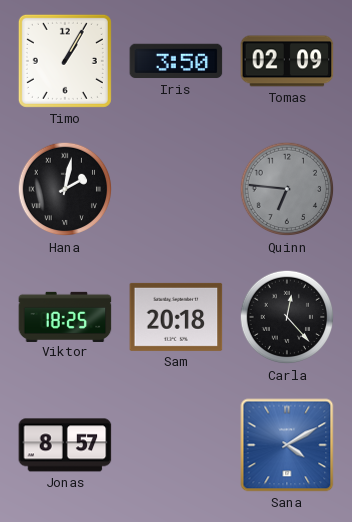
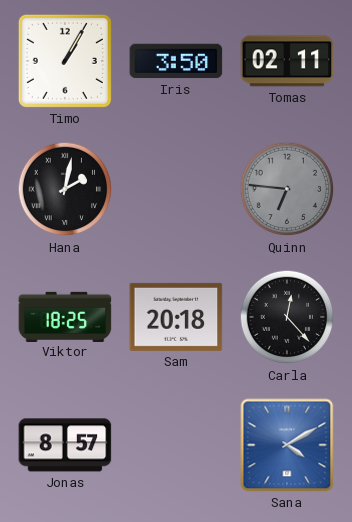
Tomas: 02:09 -> 02:11 (287, 61)
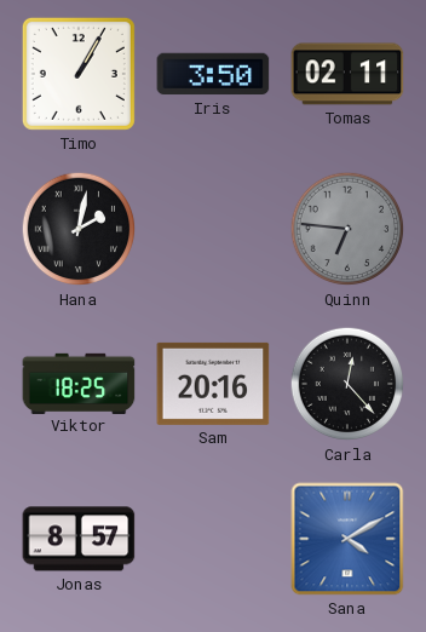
Sam: 20:18 -> 20:16 (213, 384)
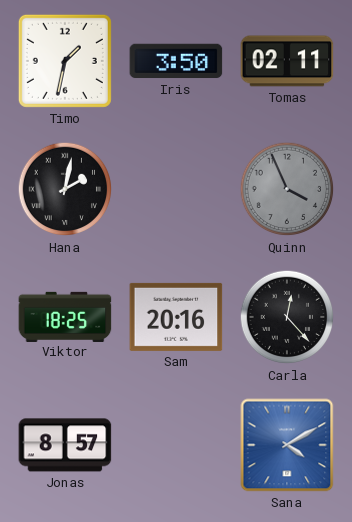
Timo: 1:05 -> 1:32 (65, 61)
Quinn: 6:46 -> 3:56 (287, 189)
